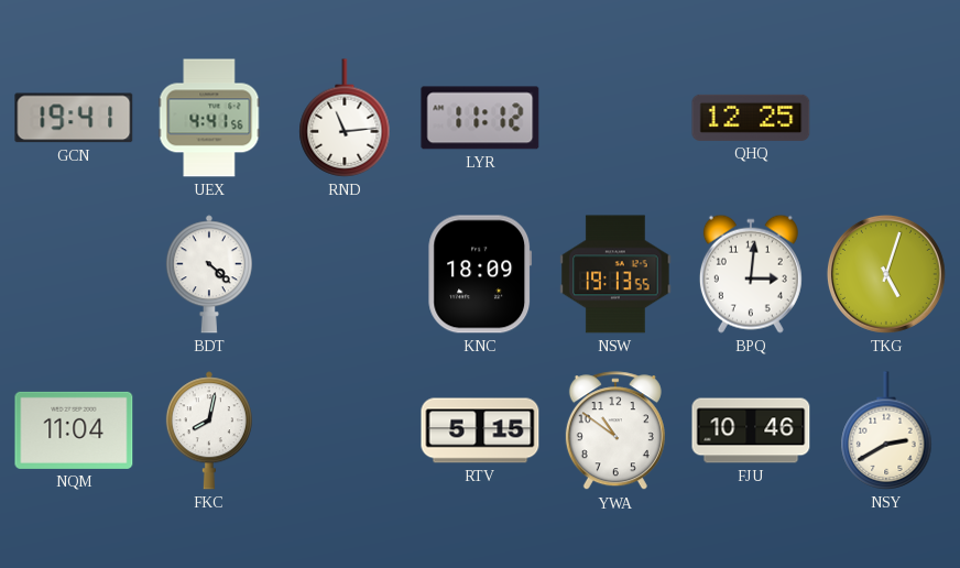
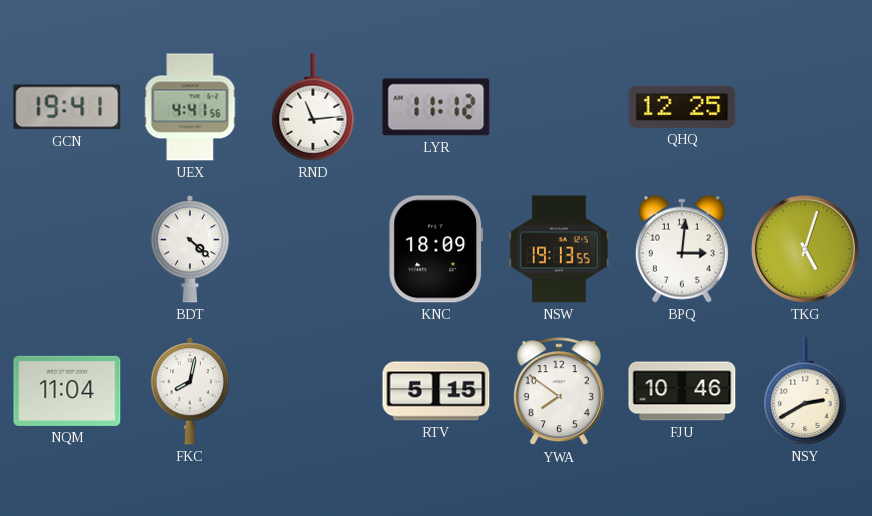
YWA: 10:51 -> 7:51 (559, 392)
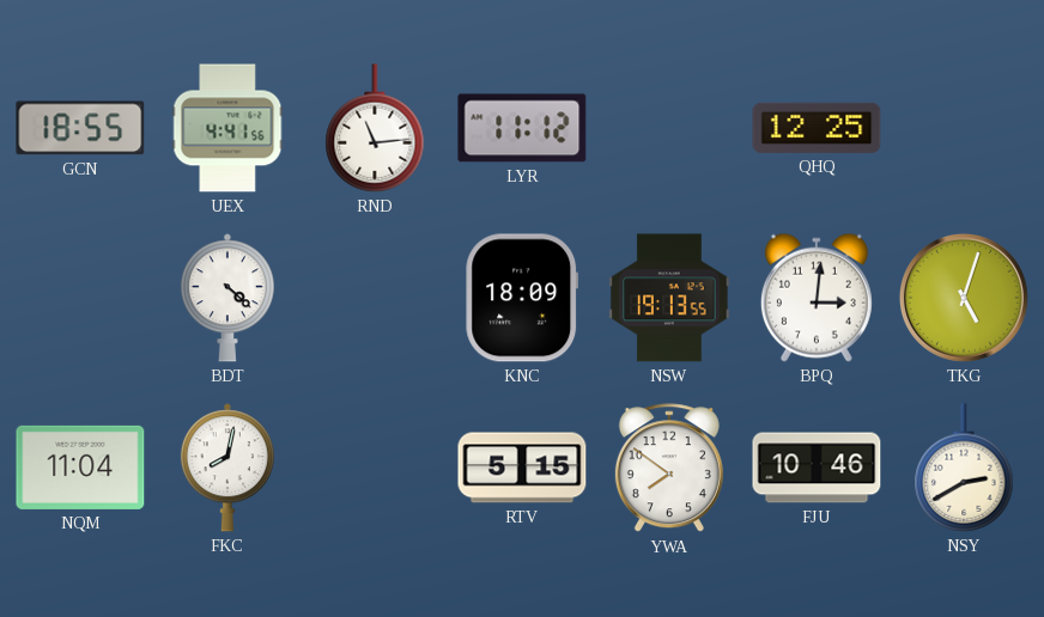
GCN: 19:41 -> 18:55 (80, 128)
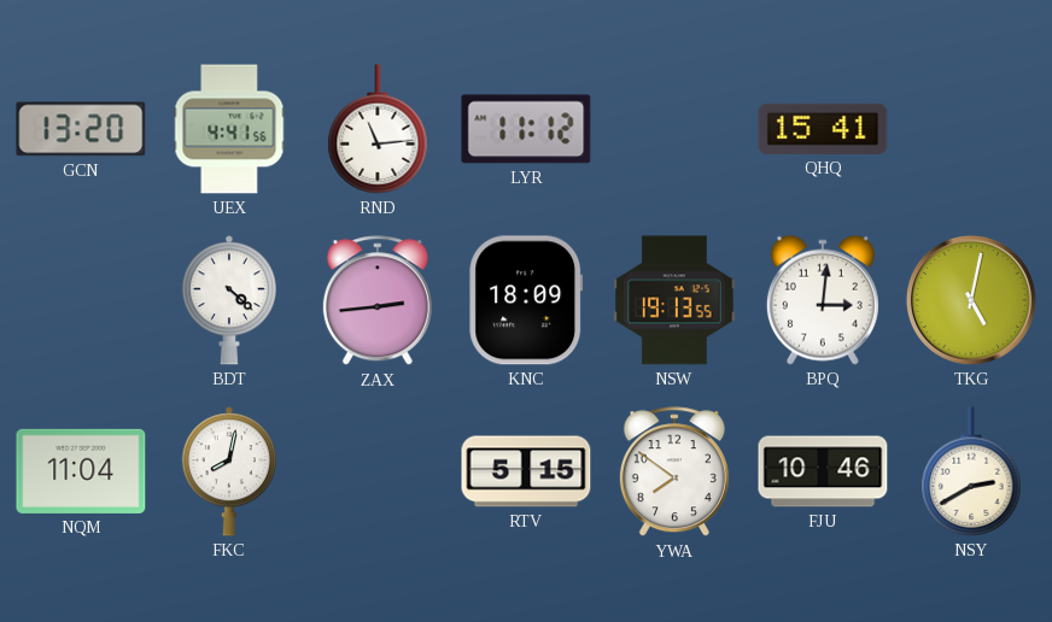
GCN: 18:55 -> 13:20 (81, 129)
QHQ: 12:25 -> 15:41 (823, 129)
ZAX: none -> 2:44 (378, 301)
TKG: 5:03 -> 5:02 (971, 300)
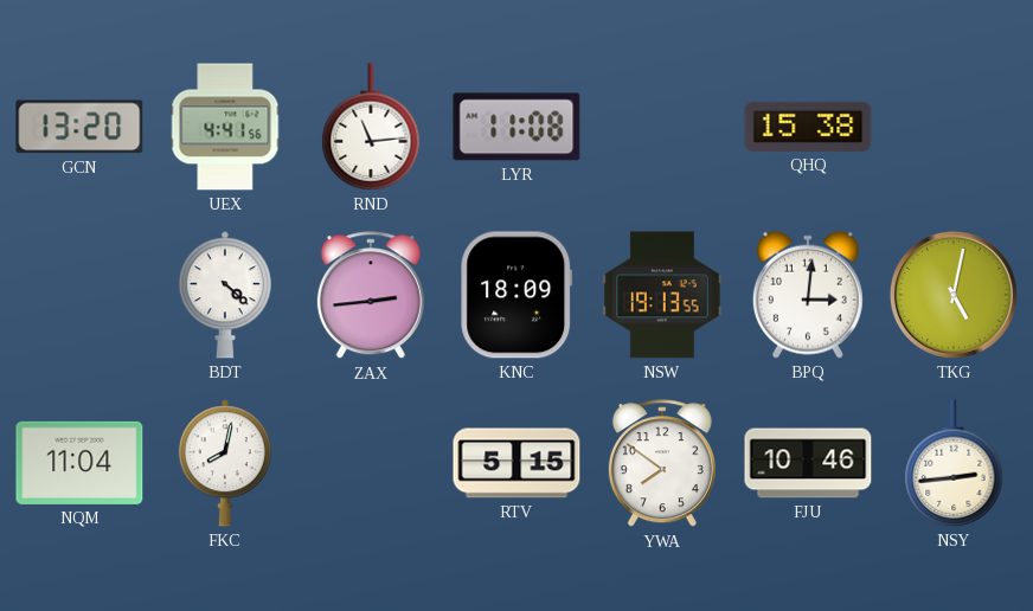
LYR: 11:12 -> 11:08 (516, 127)
QHQ: 15:41 -> 15:38 (808, 127)
NSY: 2:40 -> 2:44 (954, 463)
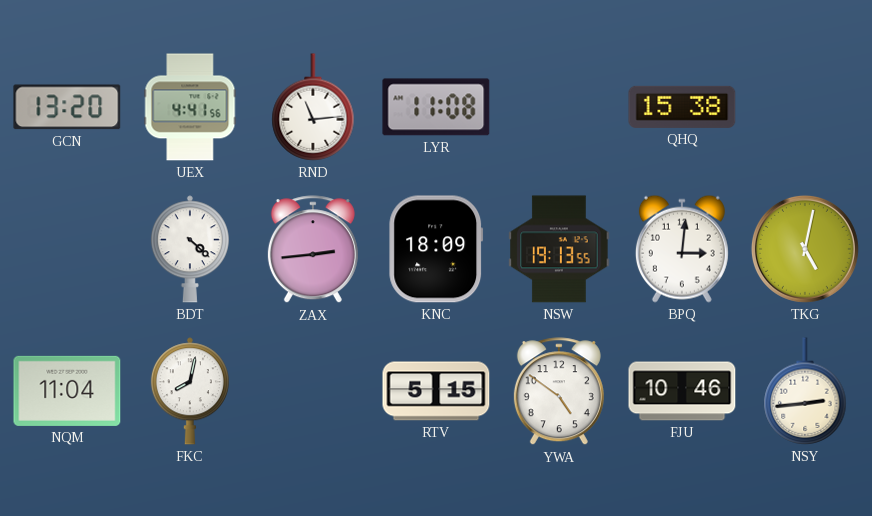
YWA: 7:51 -> 4:51 (559, 392)
